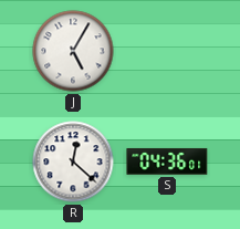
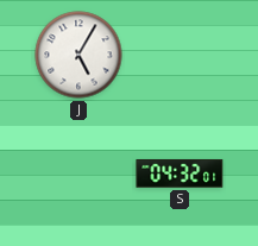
R: 12:22 -> none (73, 162)
S: 04:36 -> 04:32 (180, 174)
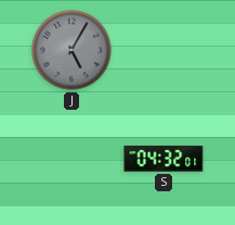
J dial: white -> grey (71, 50)
